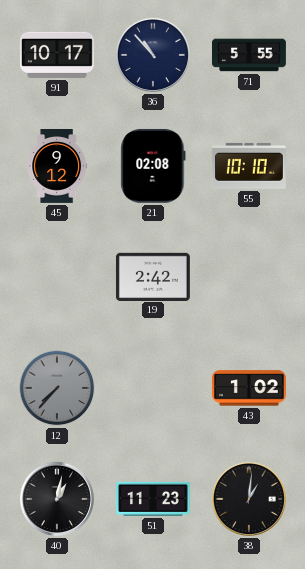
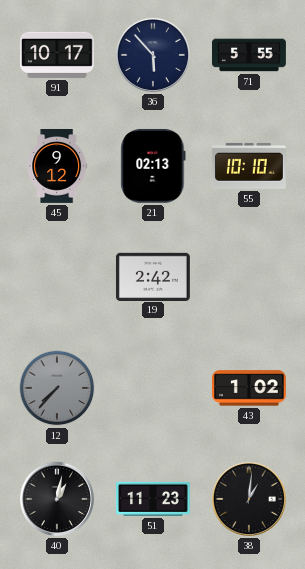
36: 10:53 -> 5:53 (153, 55)
21: 02:08 -> 02:13 (153, 166)
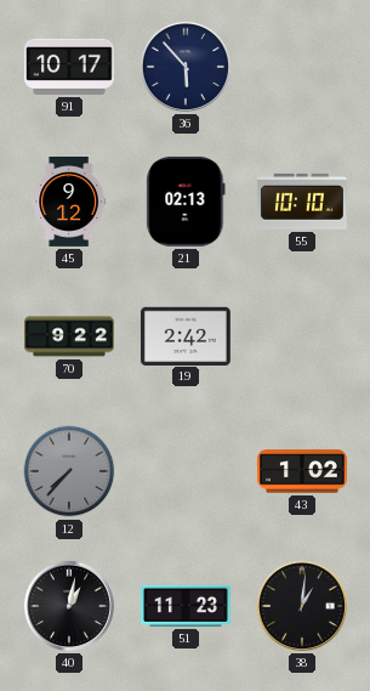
71: 5:55 -> none (250, 55)
70: none -> 9:22 (70, 336)
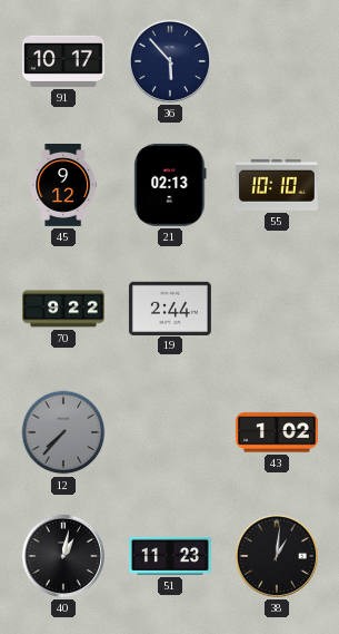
19: 2:42 -> 2:44 (170, 308)
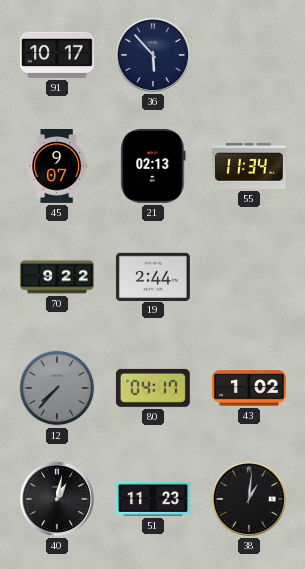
45: 9:12 -> 9:07 (57, 167)
55: 10:10 -> 11:34 (249, 166)
80: none -> 04:17 (153, 388)
